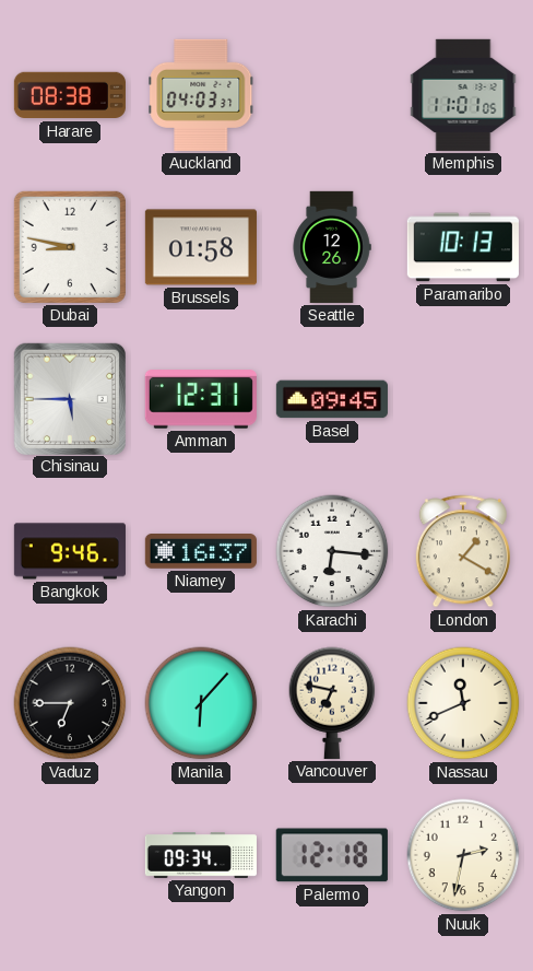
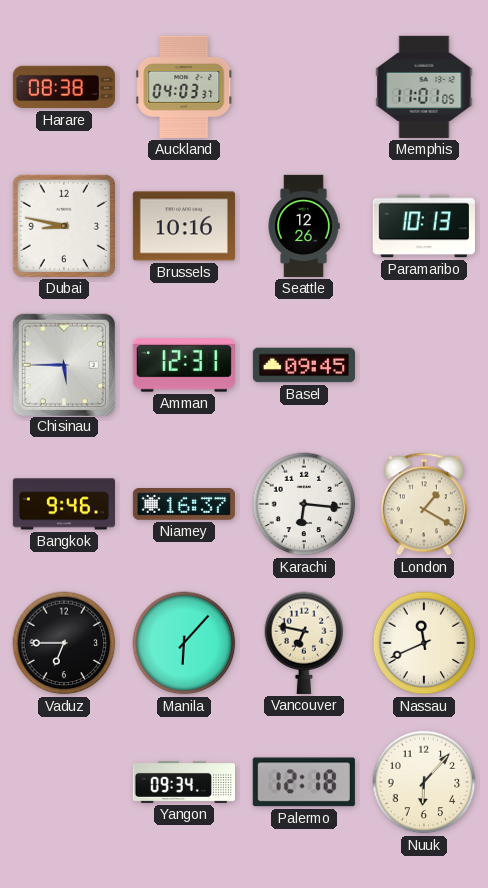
Brussels: 01:58 -> 10:16 (184, 226)
Nuuk: 2:32 -> 6:07 (424, 782)
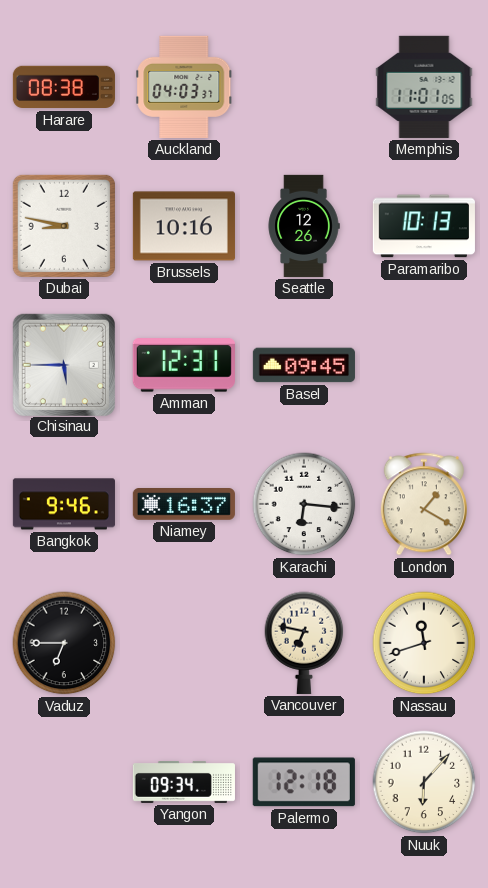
Manila: 6:07 -> none (184, 643)
Nassau: 11:41 -> 11:42 (424, 643)
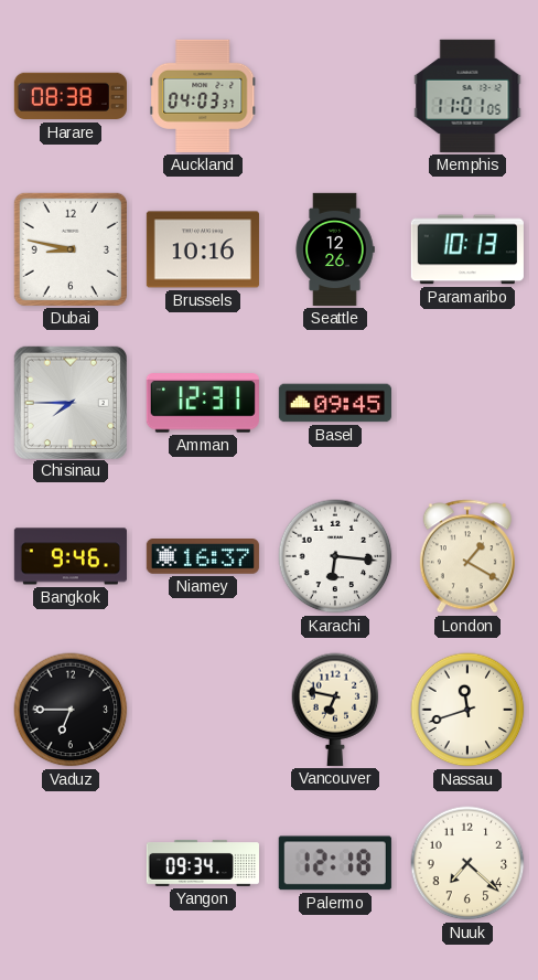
Chisinau: 5:45 -> 7:45 (69, 402)
Nuuk: 6:07 -> 7:22 (467, 863)
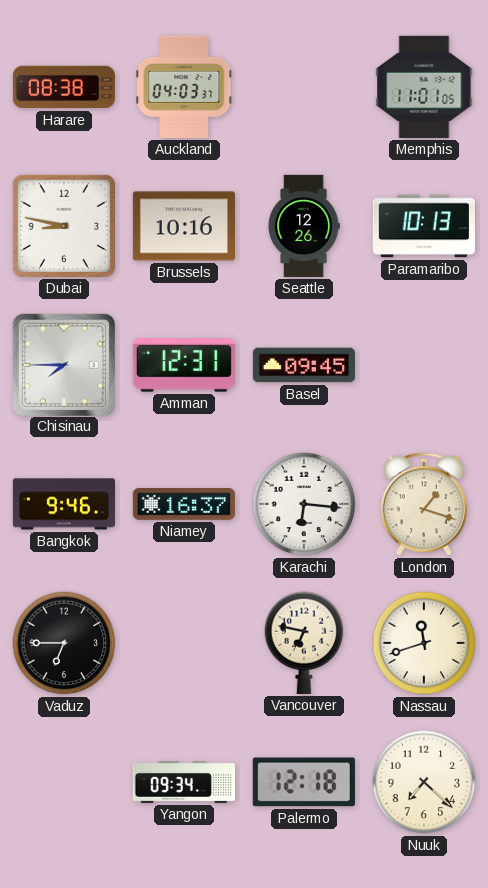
London: 1:20 -> 1:18 (424, 504)
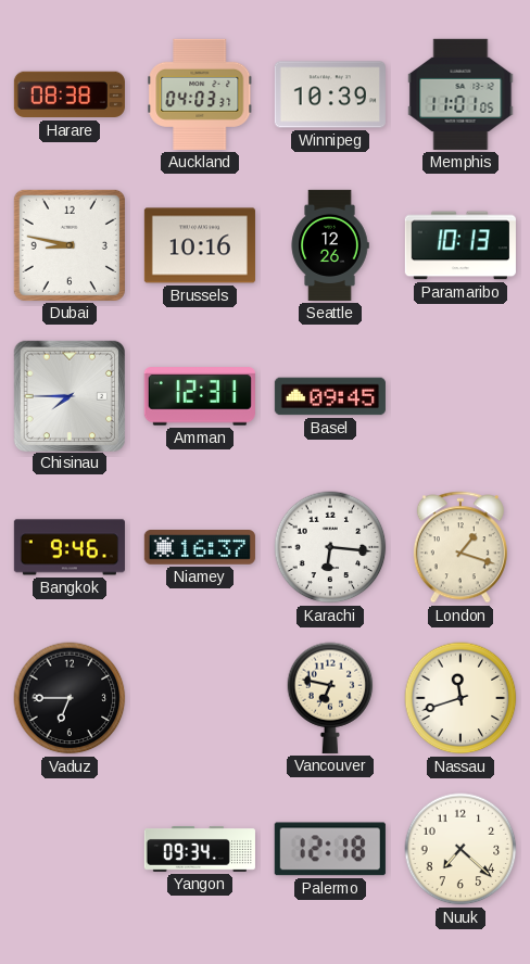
Winnipeg: none -> 10:39 (330, 94)
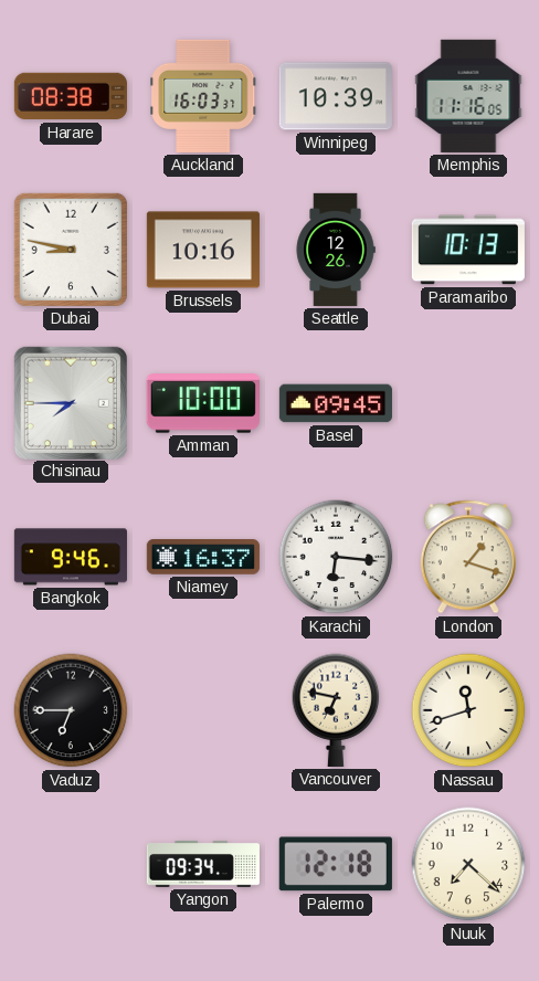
Auckland: 04:03 -> 16:03 (203, 96)
Memphis: 11:01 -> 11:16 (468, 96)
Amman: 12:31 -> 10:00 (203, 403)
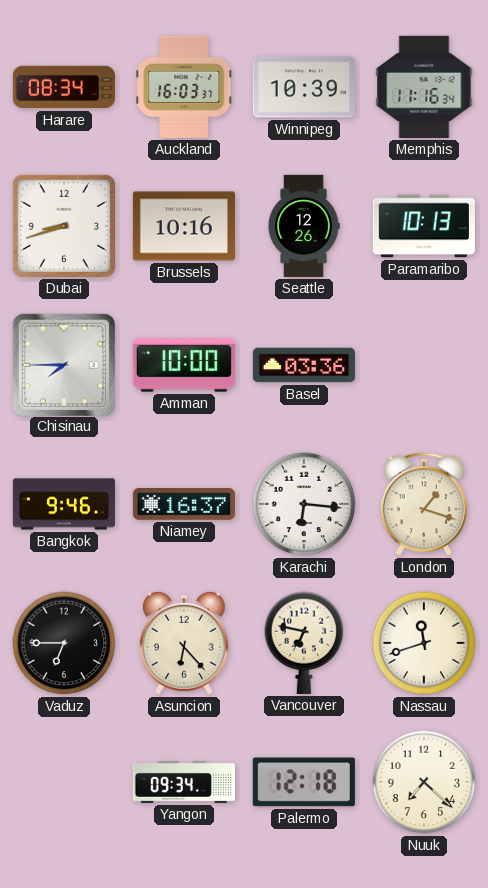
Harare: 08:38 -> 08:34 (64, 87)
Memphis: 11:16:05 -> 11:16:34 (424, 87)
Dubai: 8:47 -> 8:42 (64, 226)
Basel: 09:45 -> 03:36 (304, 365)
Asuncion: none -> 6:23 (184, 643)
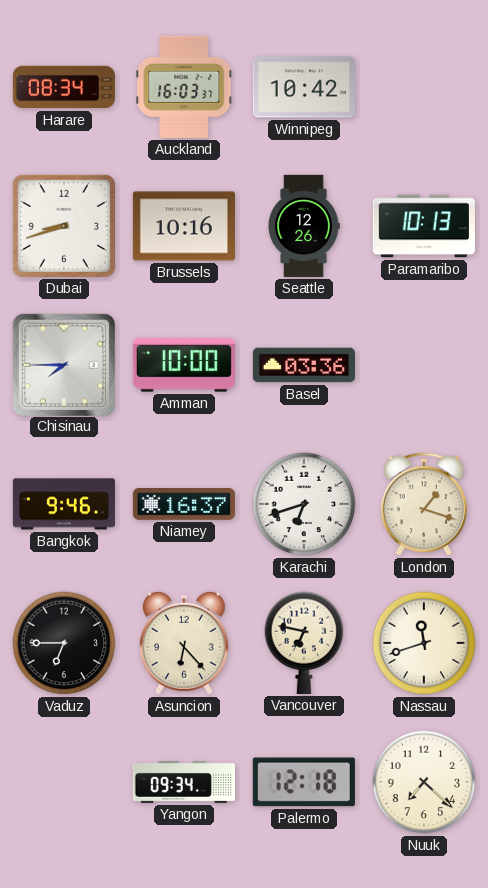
Winnipeg: 10:39 -> 10:42 (304, 87)
Memphis: 11:16 -> none (424, 87)
Karachi: 6:16 -> 6:42 (304, 504)
